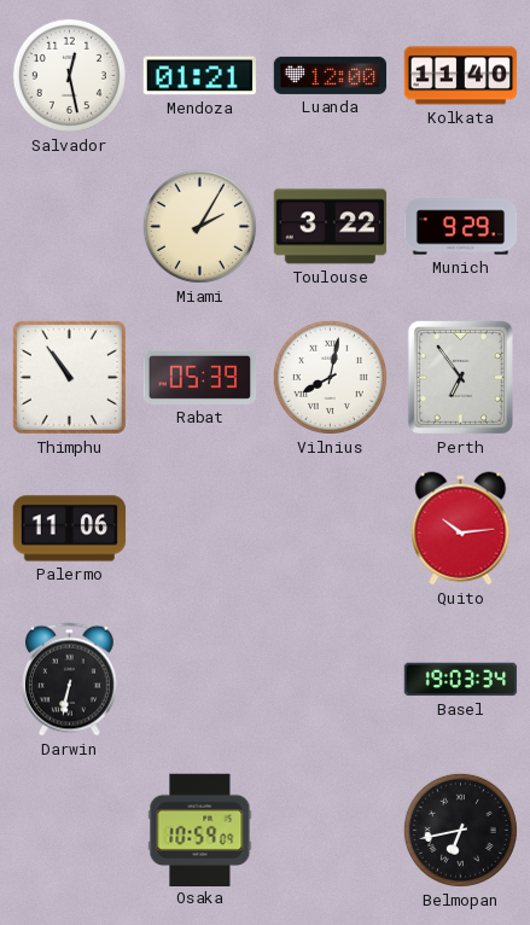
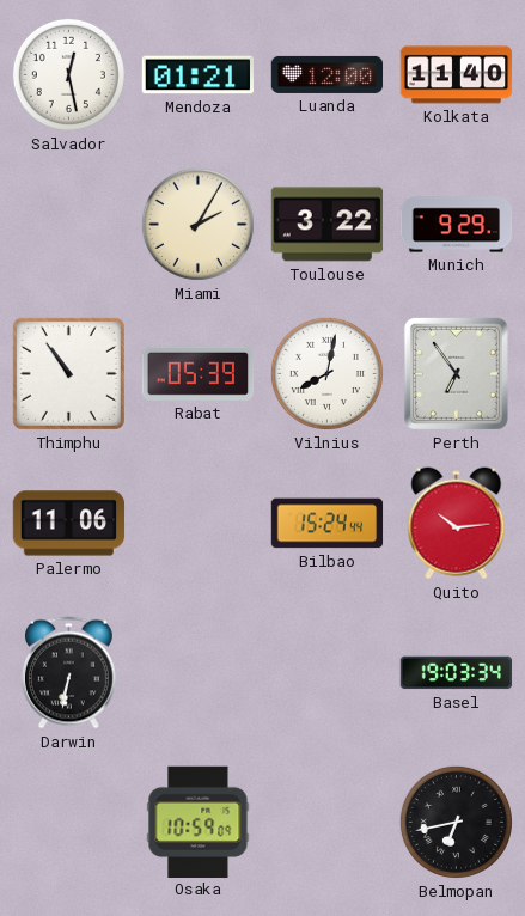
Bilbao: none -> 15:24 (328, 524)
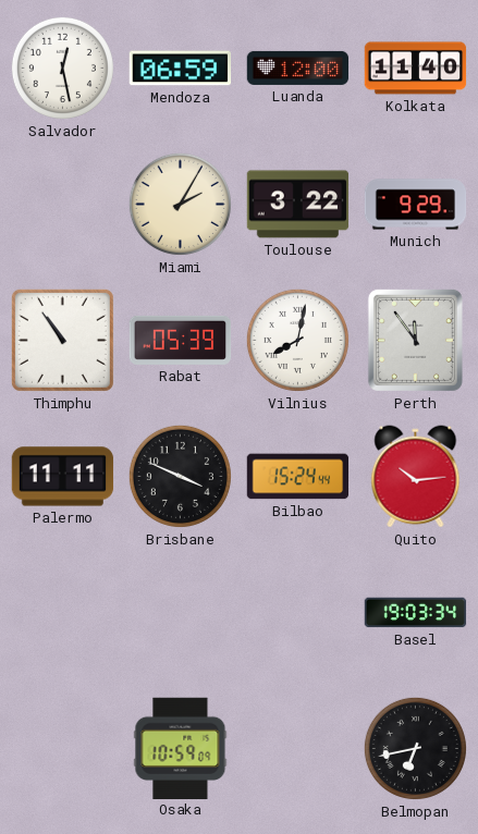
Mendoza: 01:21 -> 06:59 (181, 69)
Perth: 6:54 -> 11:54 (415, 340)
Palermo: 11:06 -> 11:11 (63, 477)
Brisbane: none -> 3:49 (180, 476)
Darwin: 6:32 -> none (68, 673)
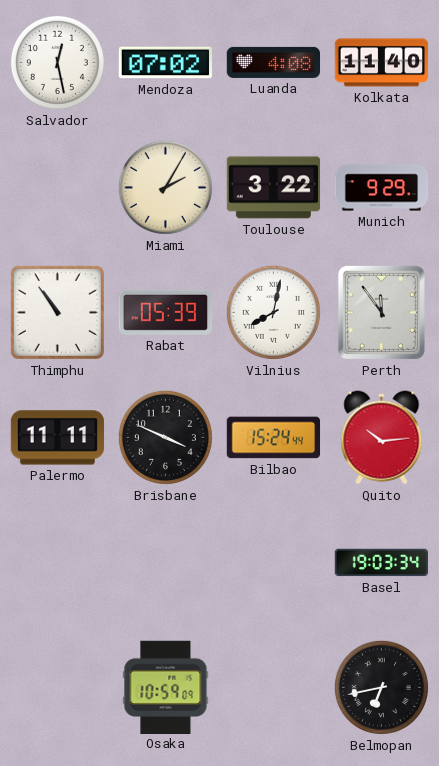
Mendoza: 06:59 -> 07:02 (166, 63)
Luanda: 12:00 -> 4:08 (274, 62)
